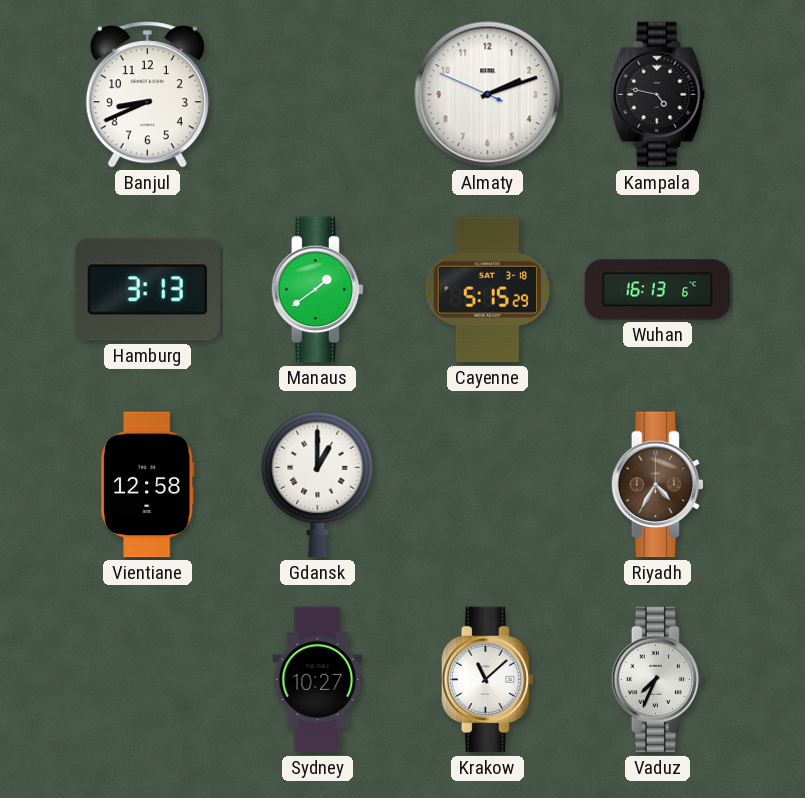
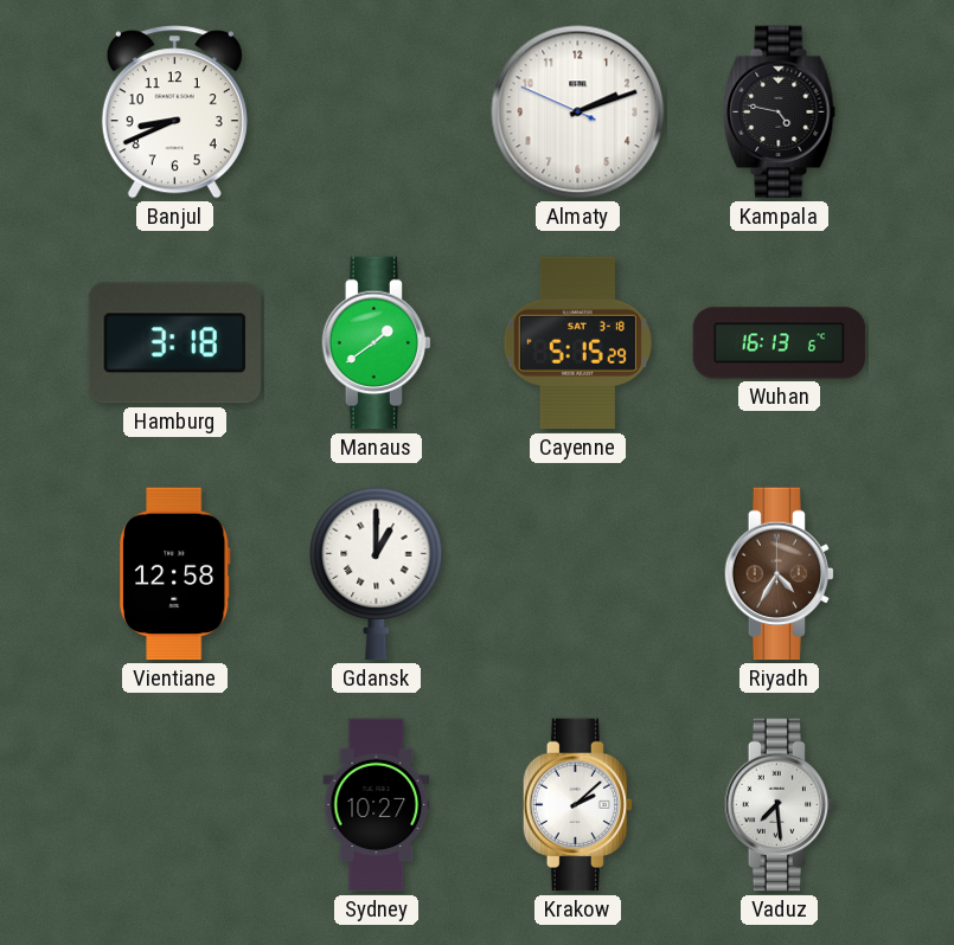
Hamburg: 3:13 -> 3:18 (174, 343)
Krakow: 11:08 -> 2:08 (577, 805)
Vaduz: 7:34 -> 7:29 (779, 805)
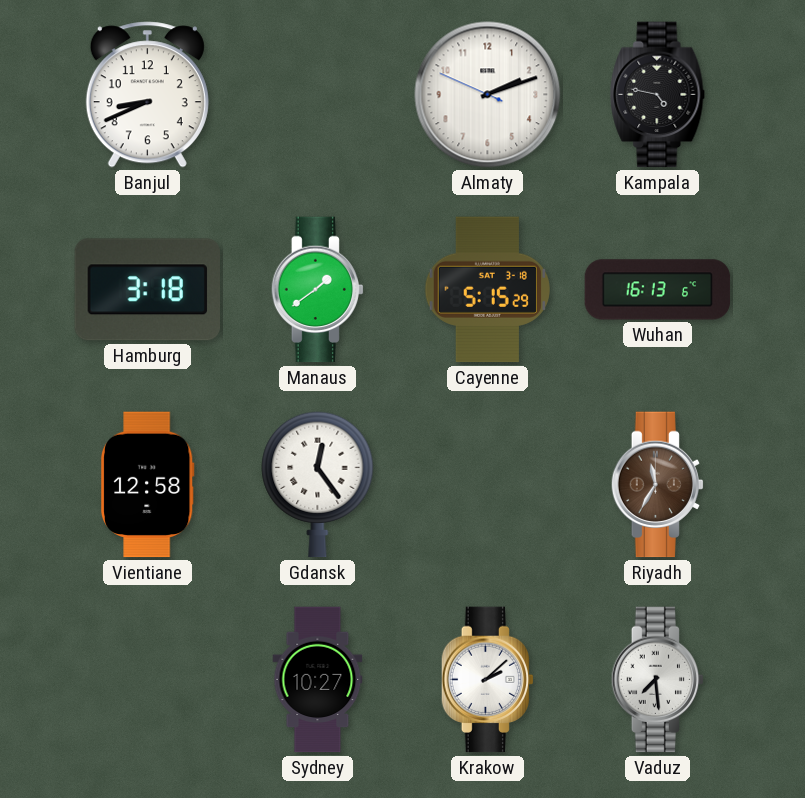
Gdansk: 1:00 -> 12:24 (318, 485)
Riyadh: 4:35 -> 11:35 (657, 485)
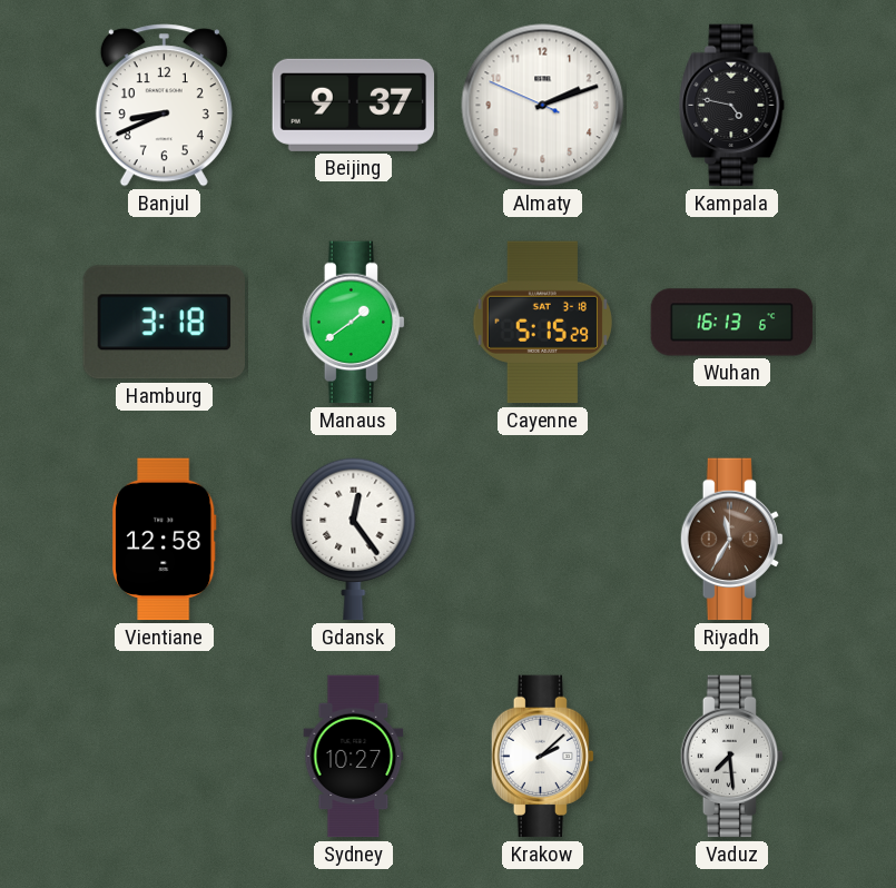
Beijing: none -> 9:37 (354, 105)
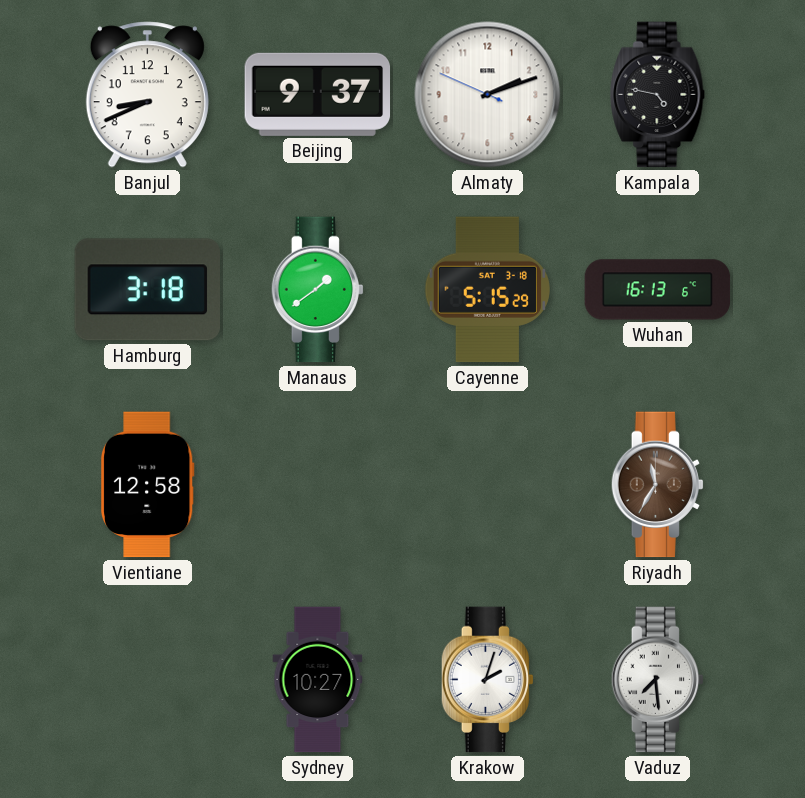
Gdansk: 12:24 -> none (354, 540)
Krakow: 2:08 -> 2:03 (487, 680)
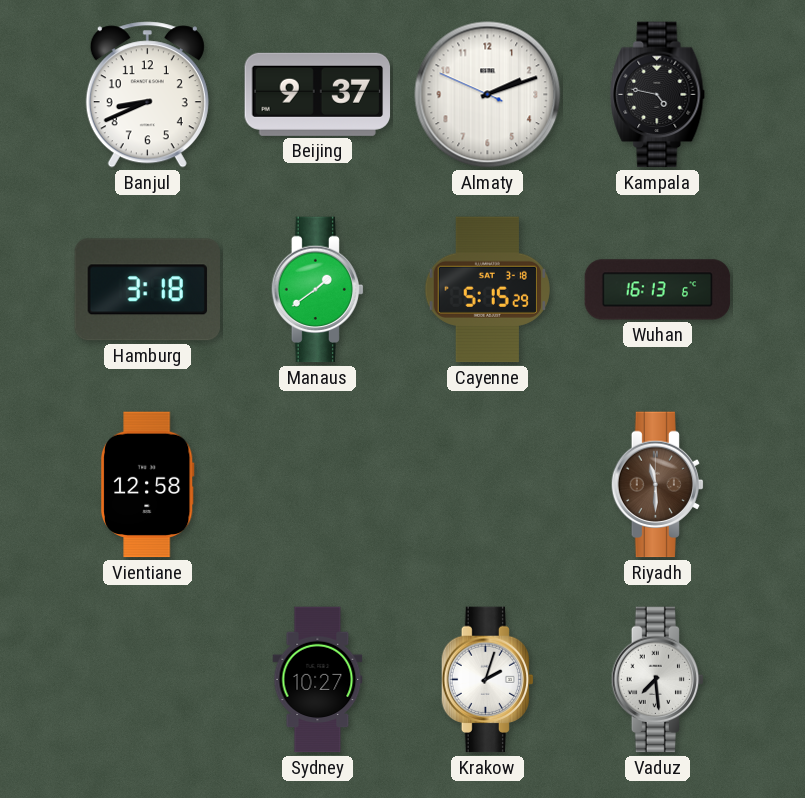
Riyadh: 11:35 -> 11:30 (657, 485)
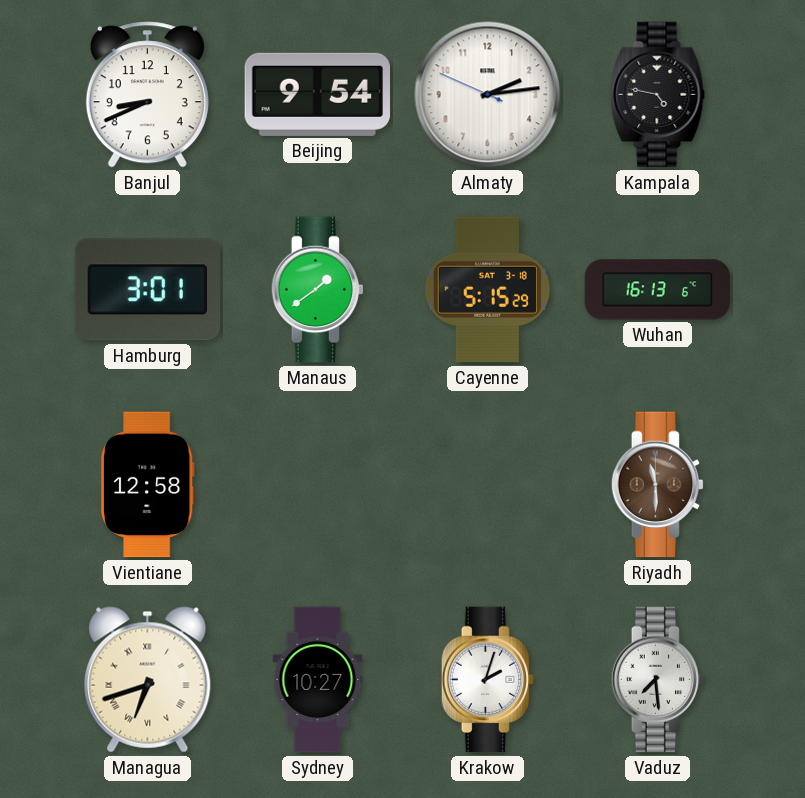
Beijing: 9:37 -> 9:54 (318, 94)
Almaty: 2:11 -> 2:13 (488, 95)
Hamburg: 3:18 -> 3:01 (147, 290)
Managua: none -> 6:42 (148, 680)
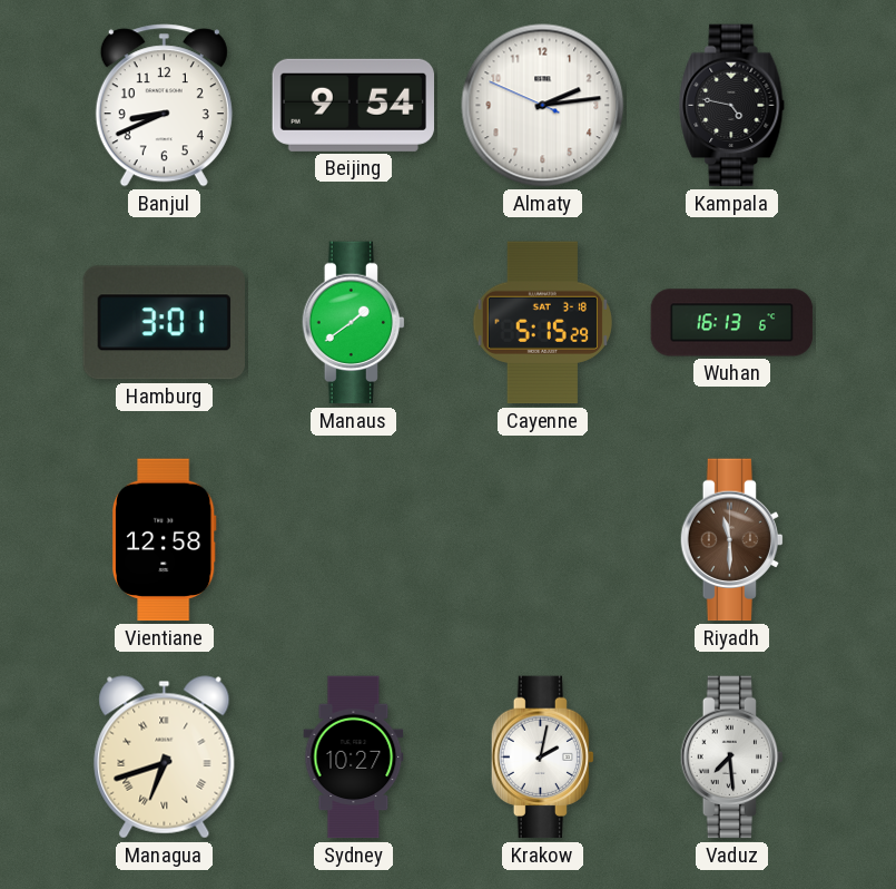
Krakow: 2:03 -> 2:02 (542, 758)
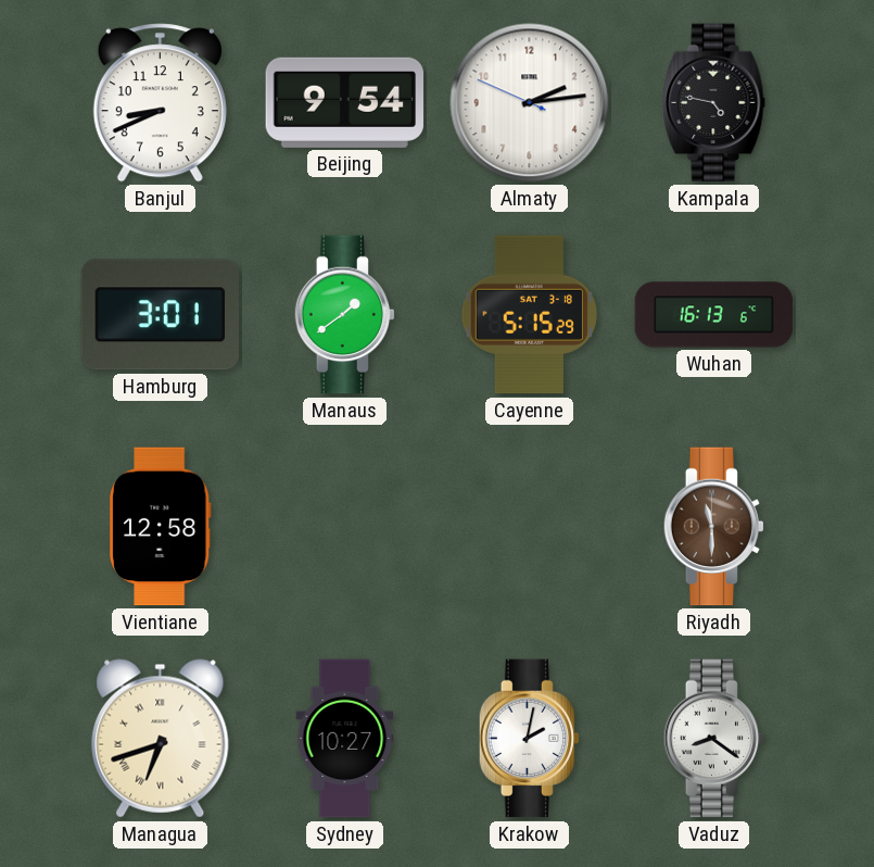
Vaduz: 7:29 -> 8:21 (713, 739)
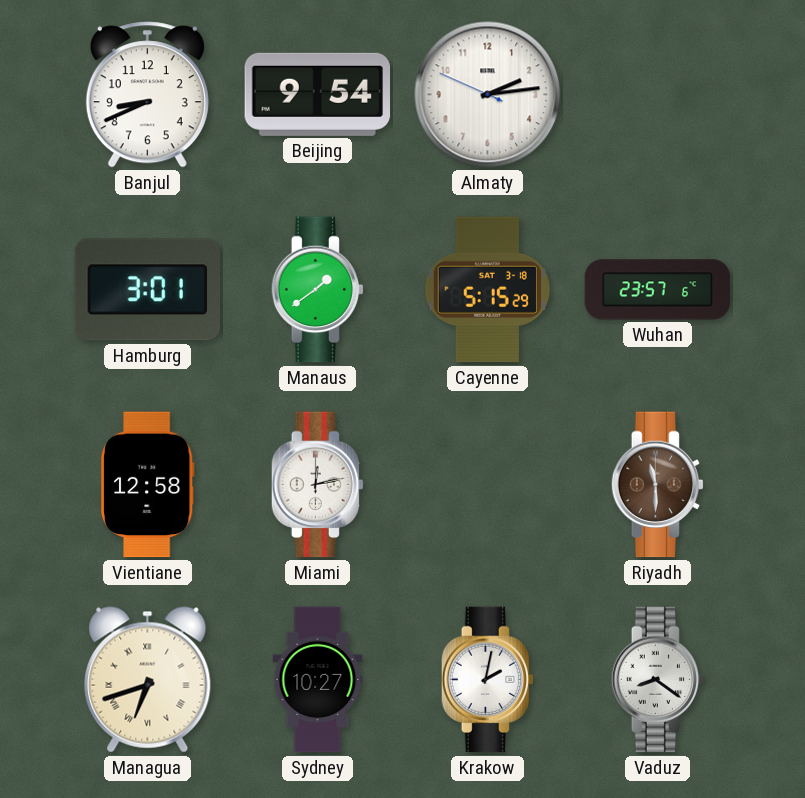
Kampala: 4:47 -> none (714, 103)
Wuhan: 16:13 -> 23:57 (658, 290)
Miami: none -> 12:13 (317, 485)
